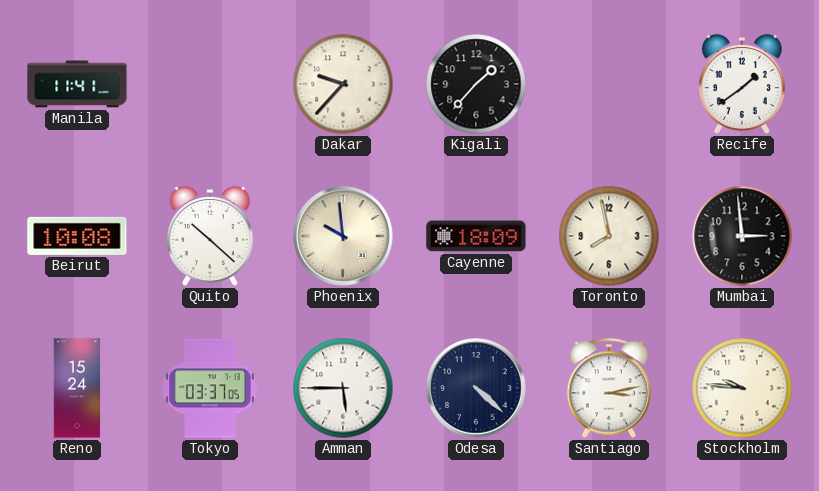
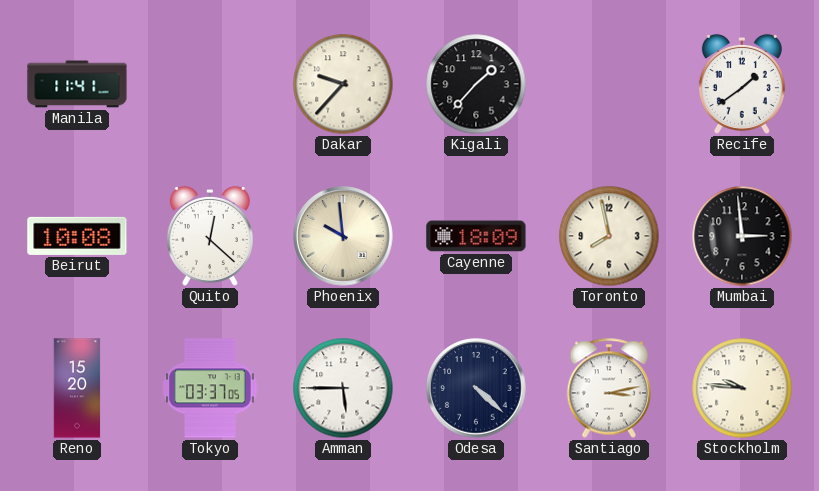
Quito: 10:22 -> 12:22 (210, 236)
Reno: 15:24 -> 15:20 (77, 388)
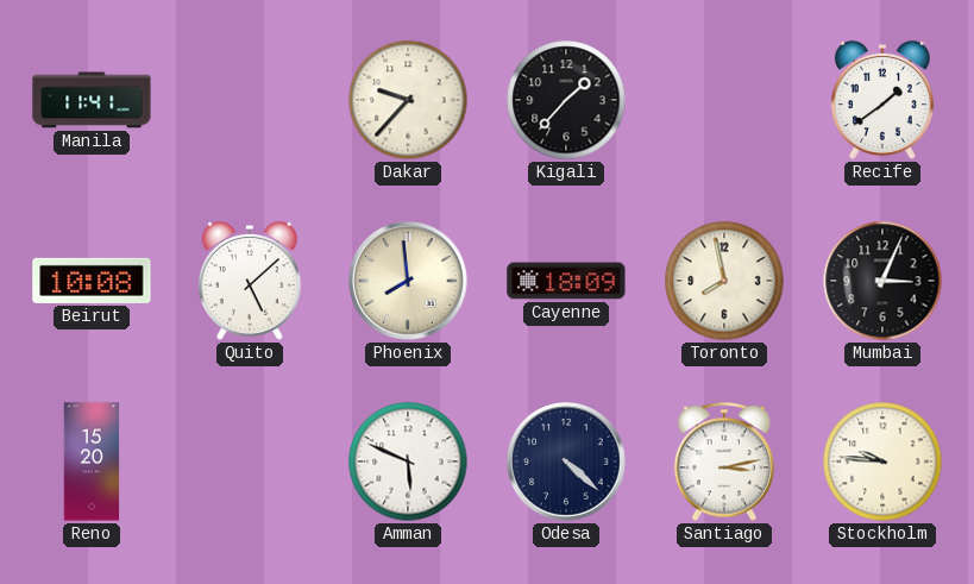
Quito: 12:22 -> 5:08 (250, 281)
Phoenix: 9:59 -> 7:59 (408, 281)
Mumbai: 2:59 -> 3:04 (882, 281)
Tokyo: 03:37 -> none (210, 388)
Amman: 5:45 -> 5:49 (408, 461)
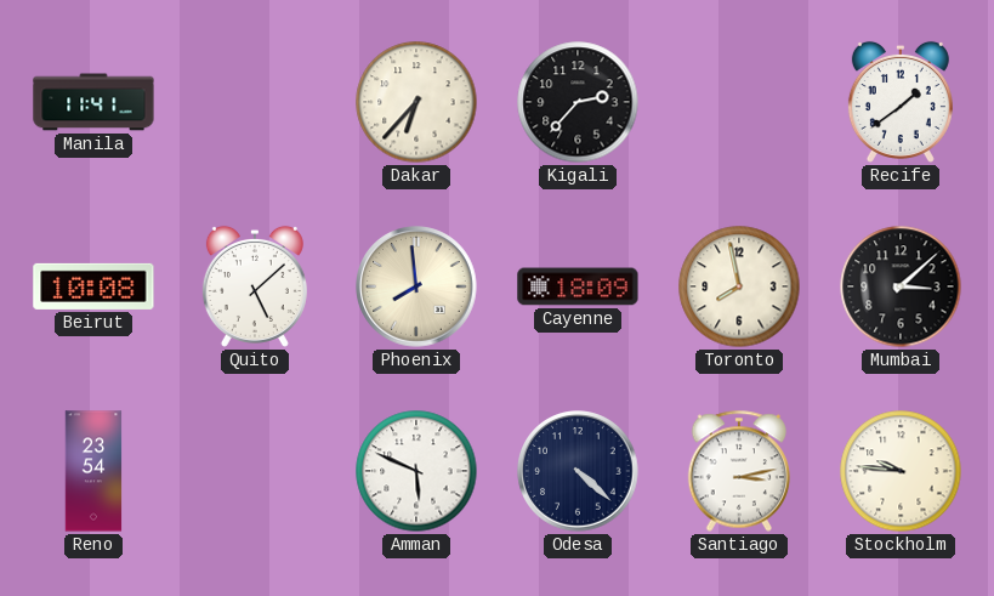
Dakar: 9:37 -> 6:37 (416, 102)
Kigali: 1:37 -> 2:37 (578, 102)
Mumbai: 3:04 -> 3:08 (901, 286)
Reno: 15:20 -> 23:54 (93, 471)
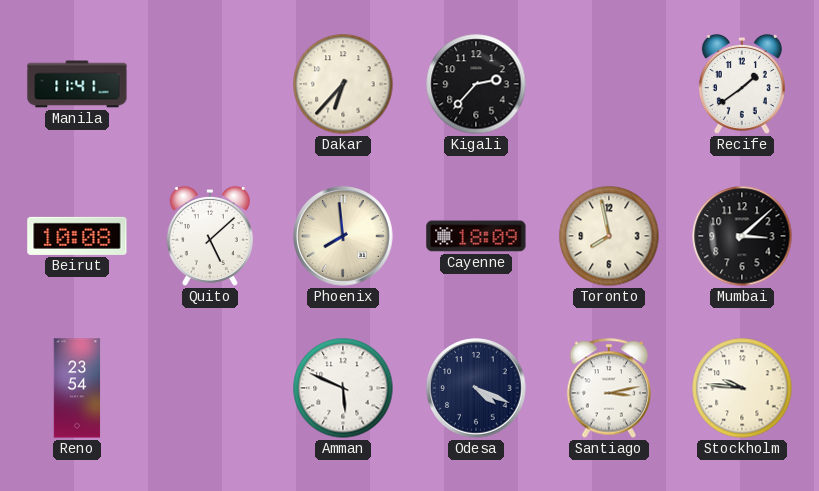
Odesa: 4:22 -> 4:19 (476, 388)
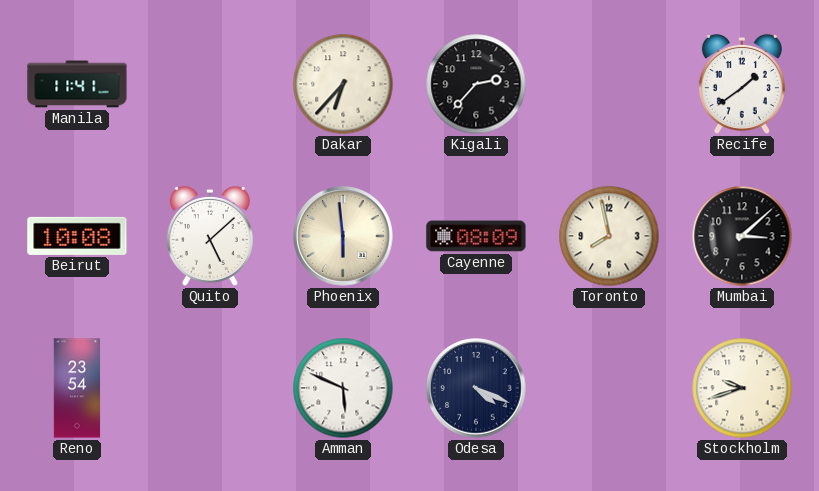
Phoenix: 7:59 -> 5:59 (343, 236)
Cayenne: 18:09 -> 08:09 (476, 236)
Santiago: 3:13 -> none (609, 388)
Stockholm: 9:46 -> 9:42 (742, 388)
